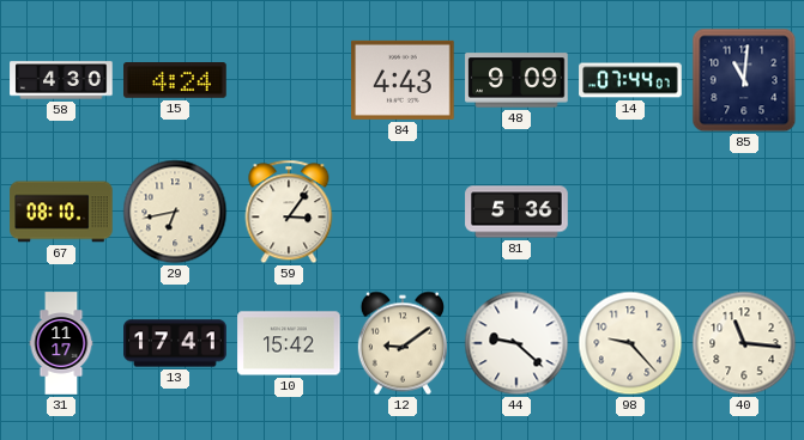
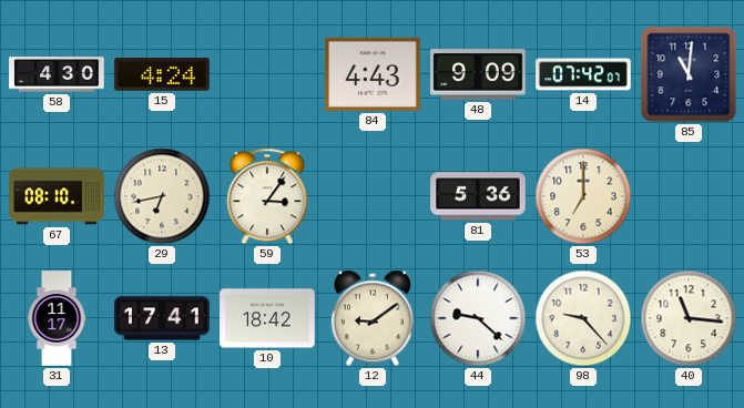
14: 07:44 -> 07:42 (583, 74)
53: none -> 7:00 (583, 196)
10: 15:42 -> 18:42 (267, 318)
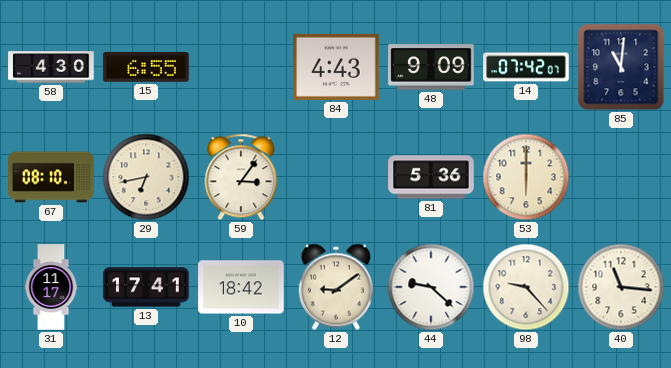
15: 4:24 -> 6:55 (146, 68)
53: 7:00 -> 6:00 (526, 177)
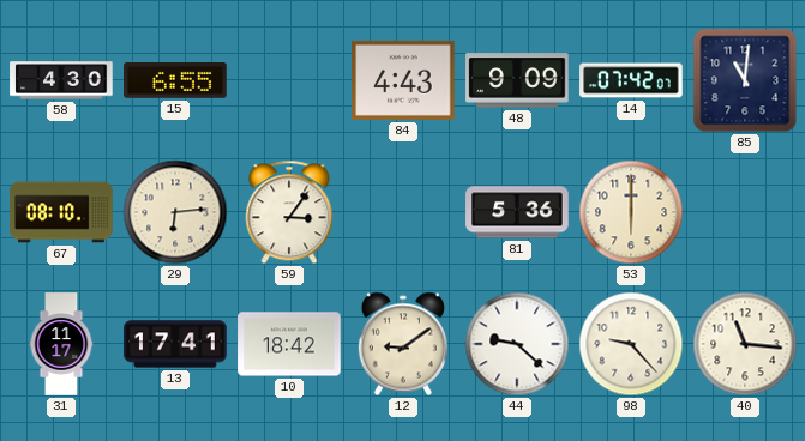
29: 6:43 -> 6:14 (175, 212)
